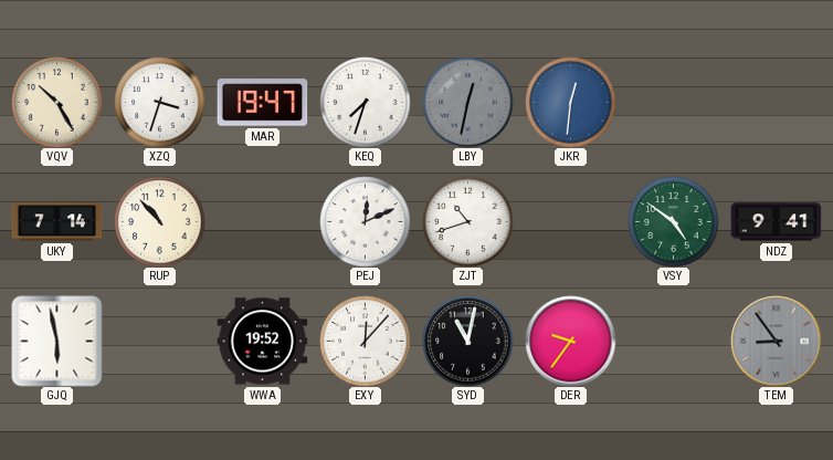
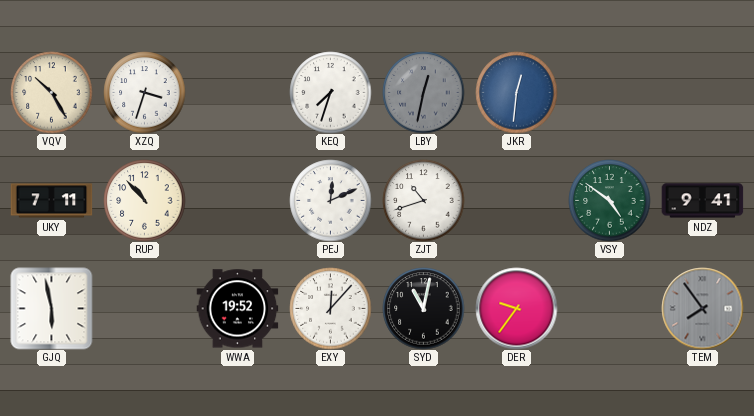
MAR: 19:47 -> none (262, 103)
UKY: 7:14 -> 7:11 (51, 201)
TEM: 8:54 -> 7:54 (702, 308)
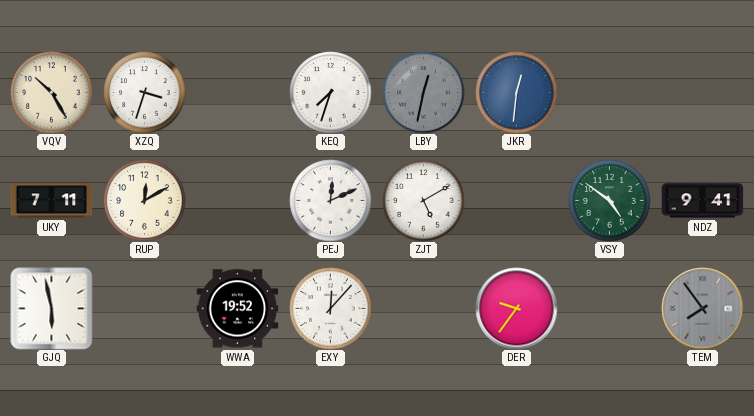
RUP: 10:53 -> 12:10 (144, 200)
ZJT: 10:42 -> 5:10 (423, 200)
SYD: 11:02 -> none (423, 308)
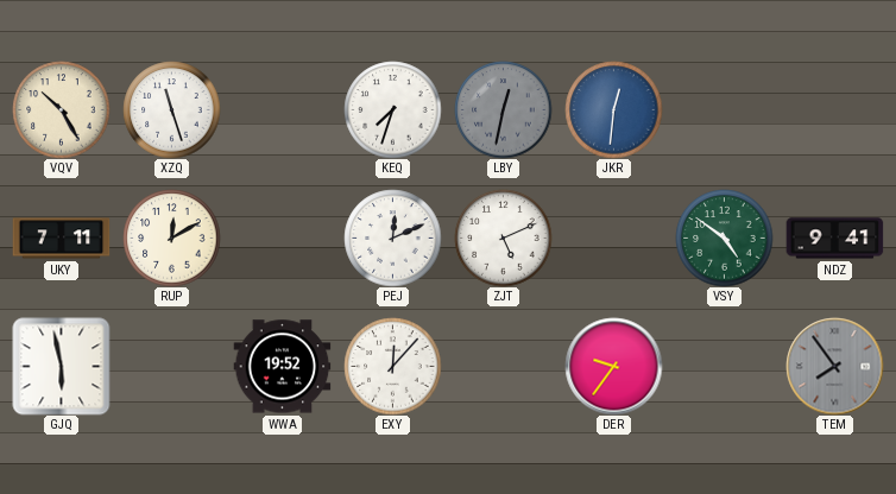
XZQ: 3:33 -> 11:27 (171, 109)
ZJT: 5:10 -> 5:11 (503, 237)
